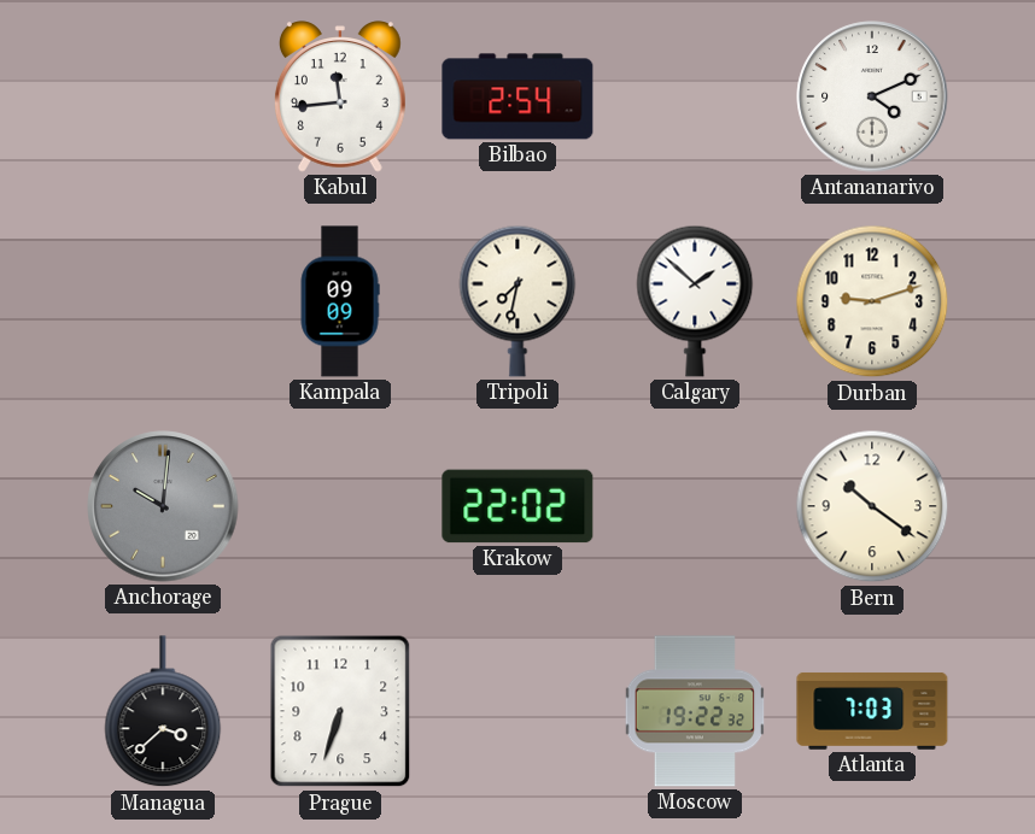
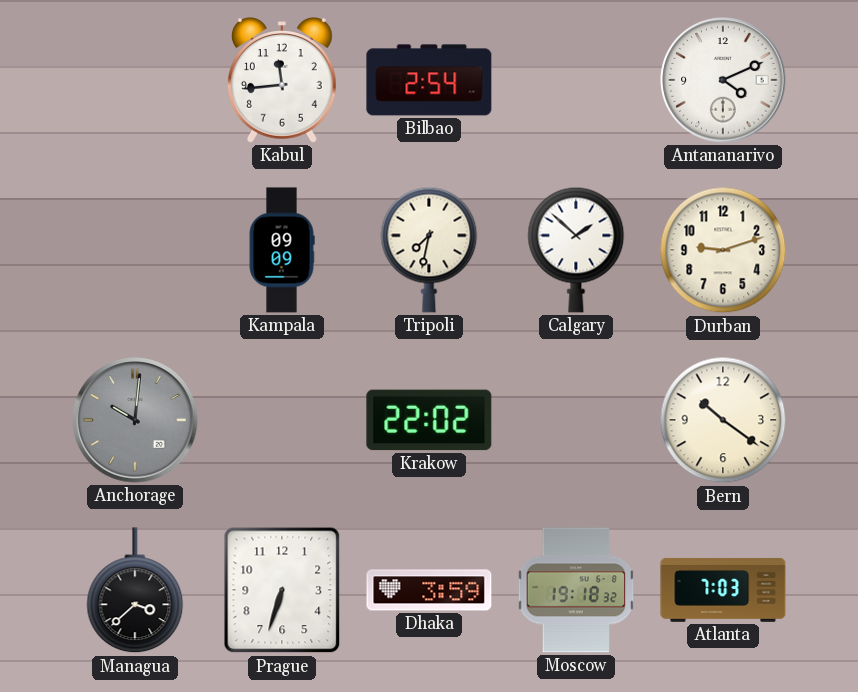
Dhaka: none -> 3:59 (429, 590)
Moscow: 19:22 -> 19:18 (576, 590)
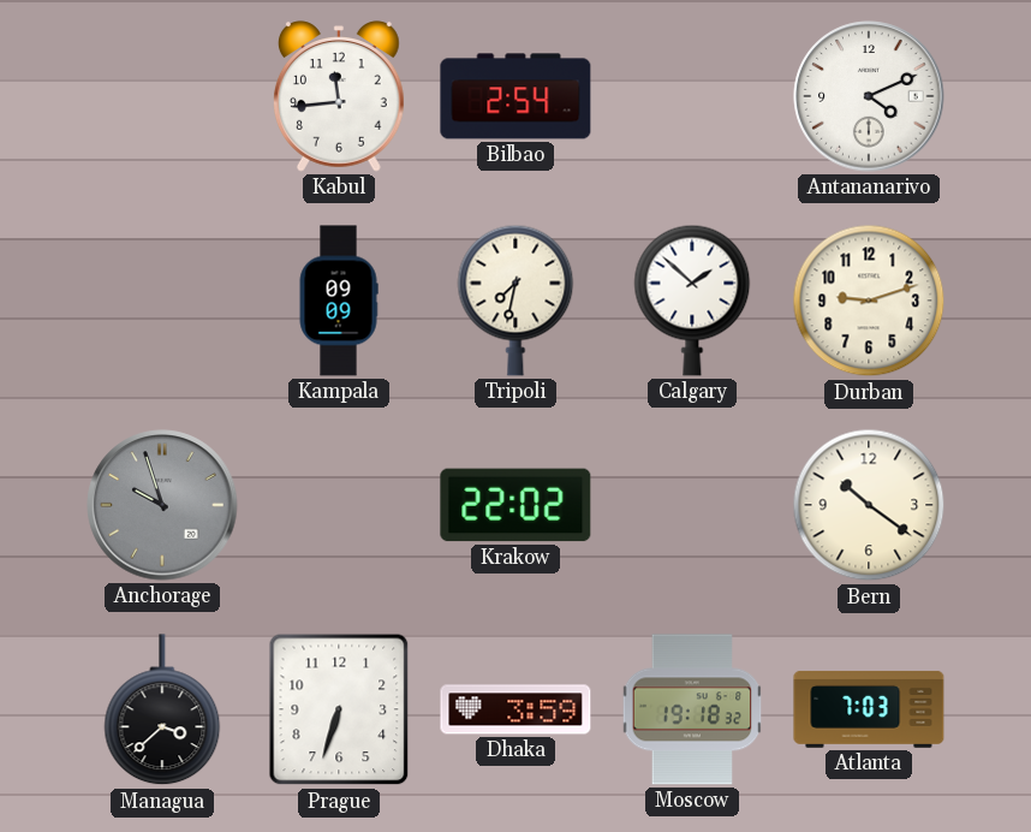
Anchorage: 10:01 -> 9:57 (162, 505)
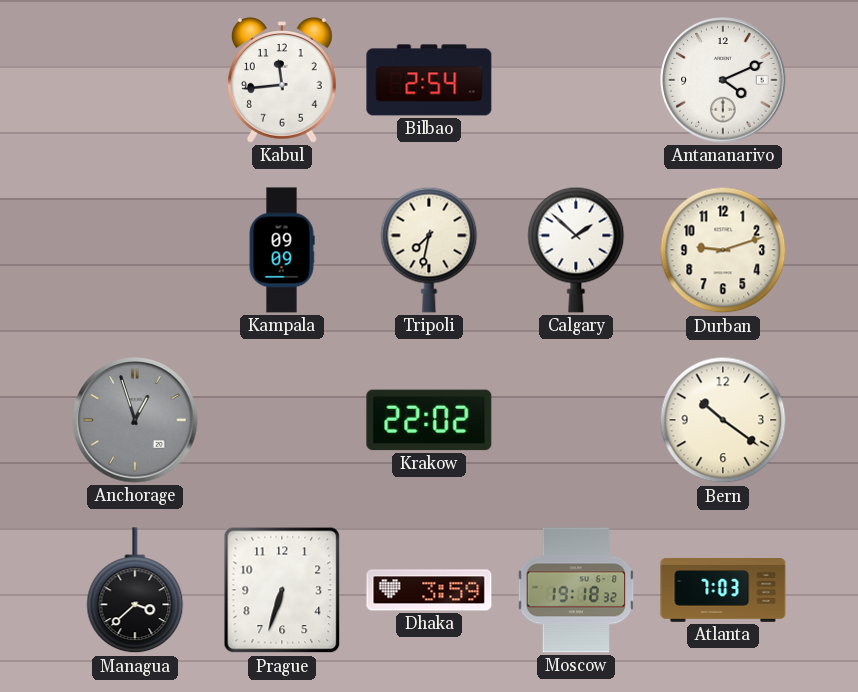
Anchorage: 9:57 -> 12:57 (135, 420)
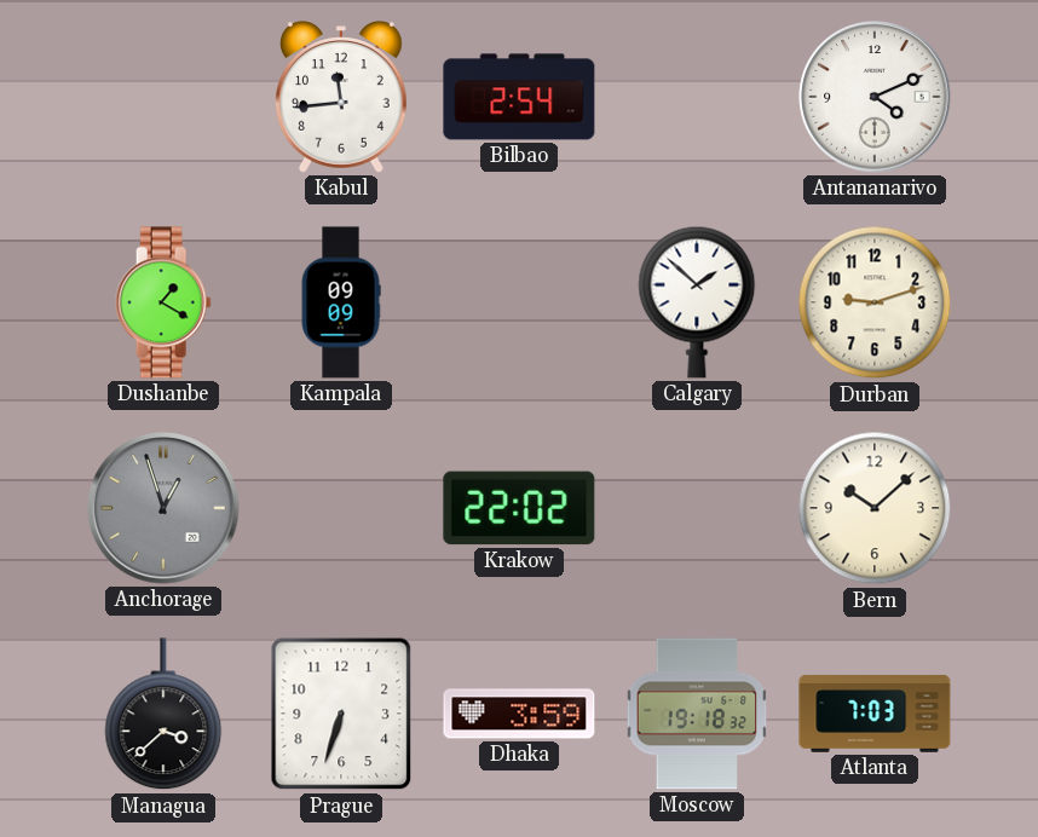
Dushanbe: none -> 1:20 (163, 302)
Tripoli: 7:32 -> none (429, 250)
Bern: 10:21 -> 10:08 (875, 508)
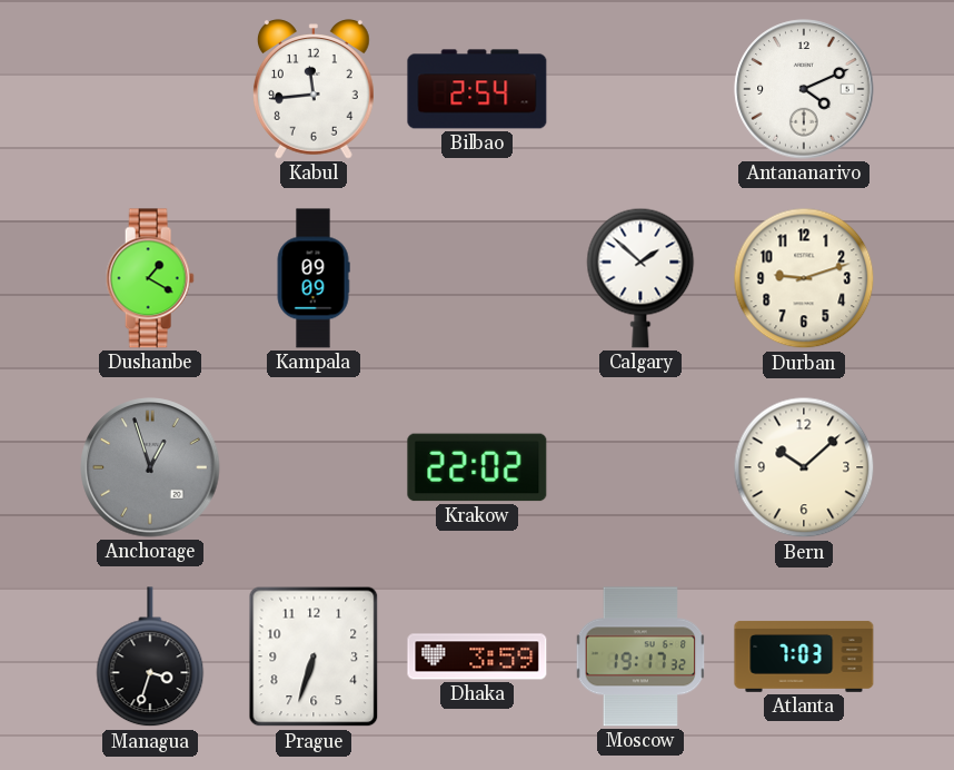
Managua: 3:38 -> 3:33 (150, 658)
Moscow: 19:18 -> 19:17 (640, 657)
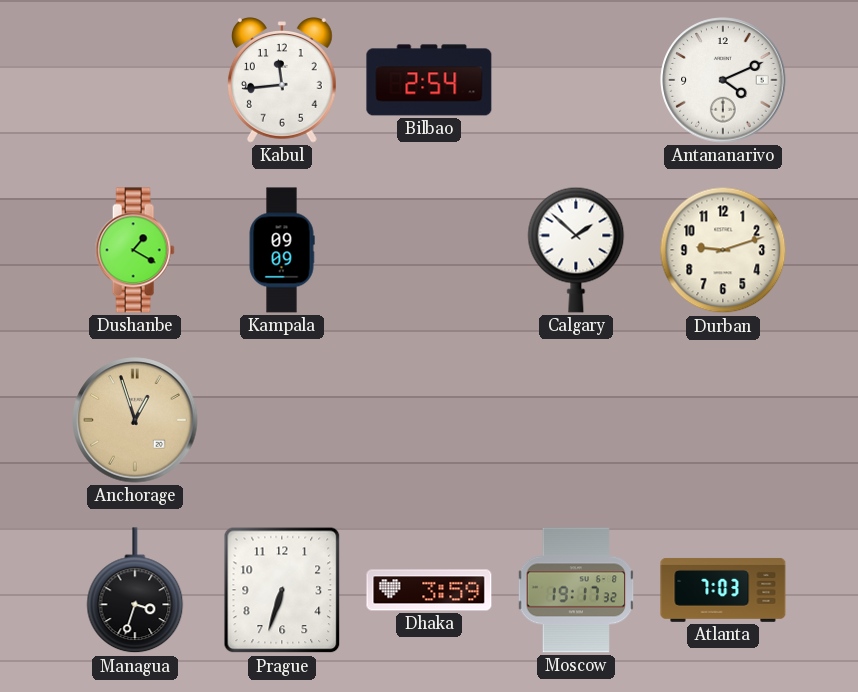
Anchorage dial: grey -> champagne (135, 420)
Krakow: 22:02 -> none (477, 467)
Bern: 10:08 -> none (804, 467)
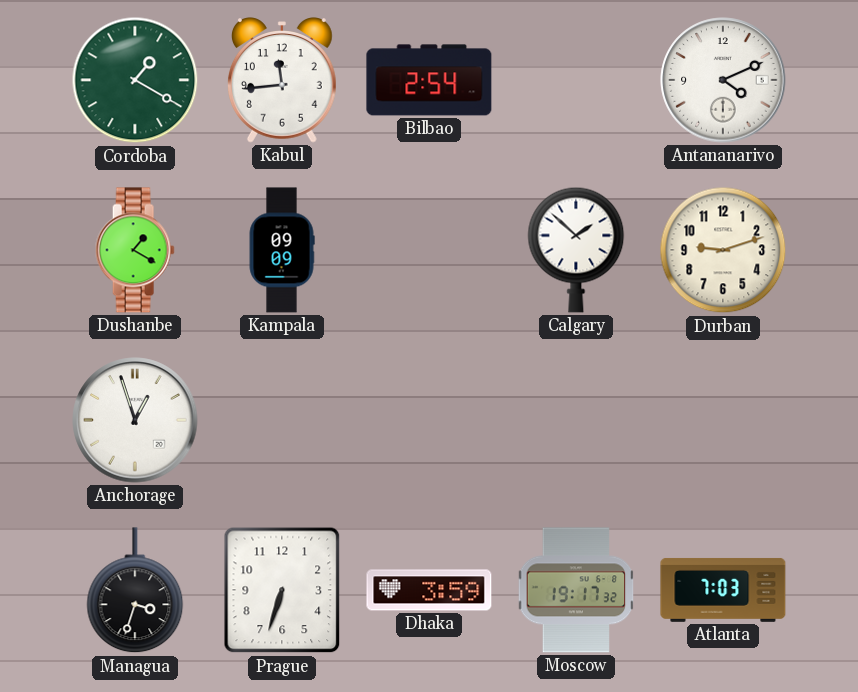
Cordoba: none -> 1:20 (135, 80)
Anchorage dial: champagne -> white (135, 420)
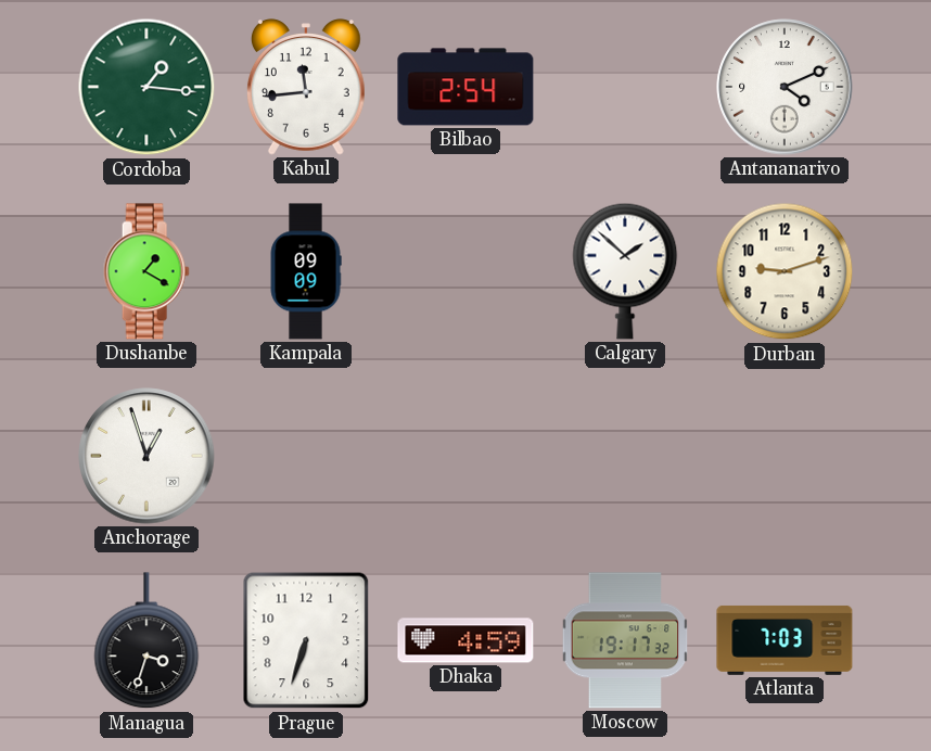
Cordoba: 1:20 -> 1:16 (146, 87)
Dhaka: 3:59 -> 4:59 (465, 640)
